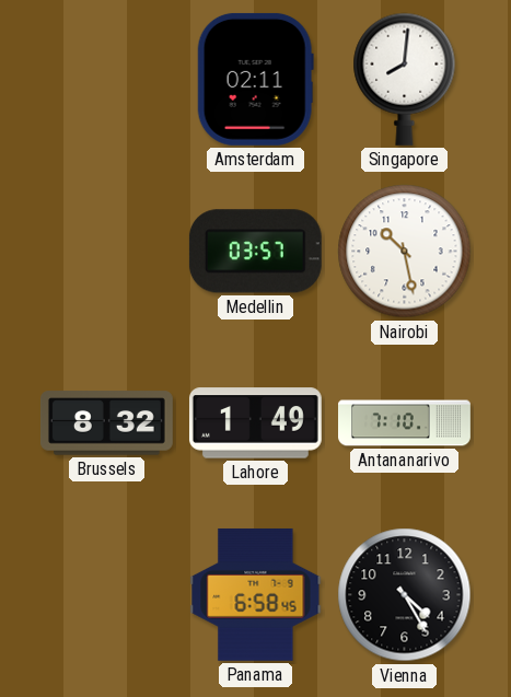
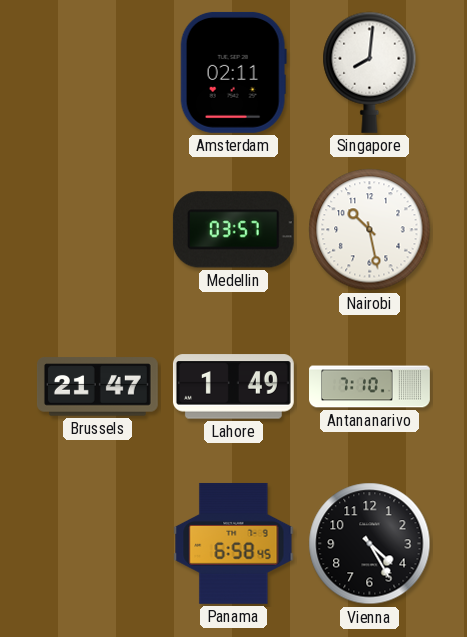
Brussels: 8:32 -> 21:47 (97, 387)
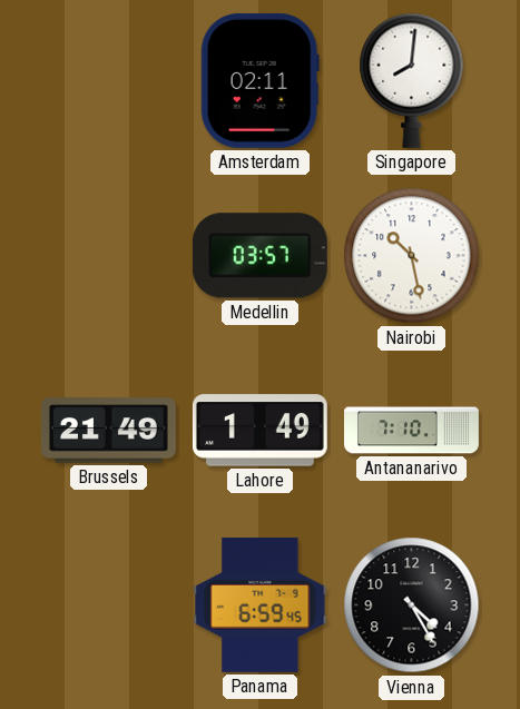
Brussels: 21:47 -> 21:49 (108, 431)
Panama: 6:58 -> 6:59 (261, 604)
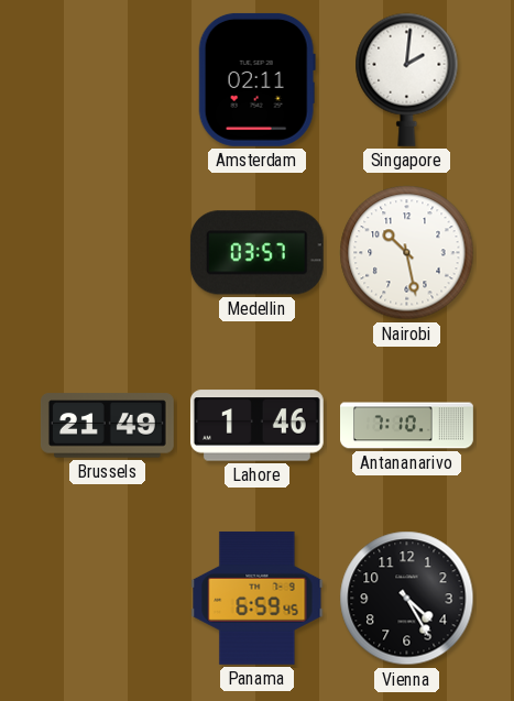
Singapore: 8:01 -> 2:01 (407, 79)
Lahore: 1:49 -> 1:46 (256, 426)
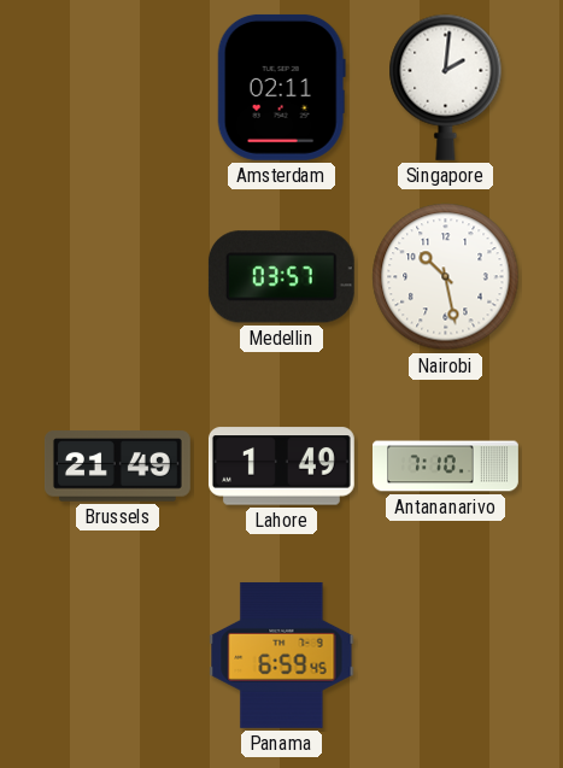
Lahore: 1:46 -> 1:49 (281, 467)
Vienna: 4:25 -> none (407, 599)
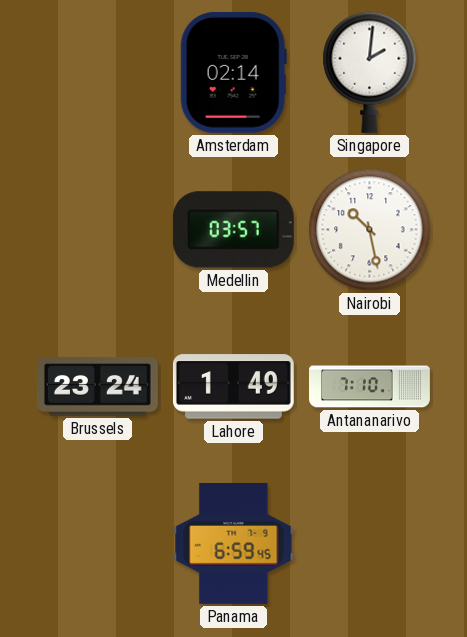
Amsterdam: 02:11 -> 02:14 (233, 72)
Brussels: 21:49 -> 23:24 (97, 387)
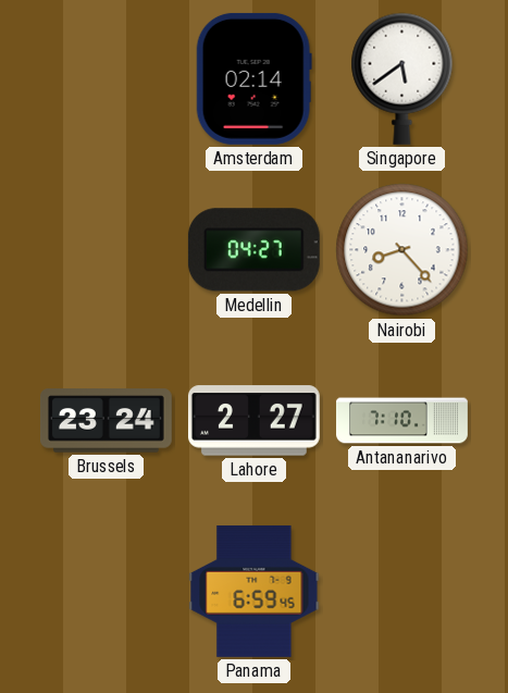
Singapore: 2:01 -> 5:39 (402, 78)
Medellin: 03:57 -> 04:27 (253, 250)
Nairobi: 10:28 -> 8:23 (402, 250)
Lahore: 1:49 -> 2:27 (253, 421)
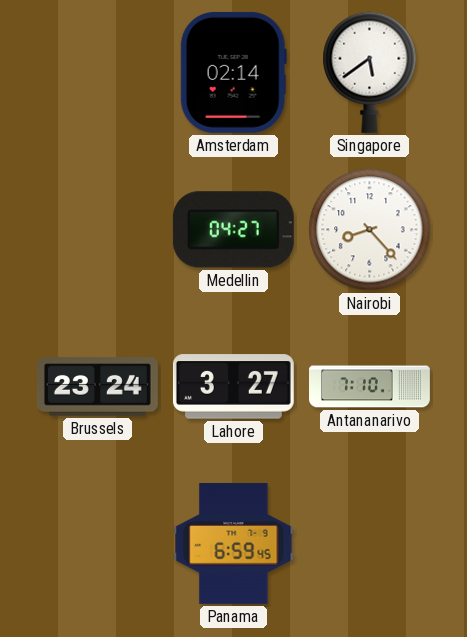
Lahore: 2:27 -> 3:27 (233, 387)
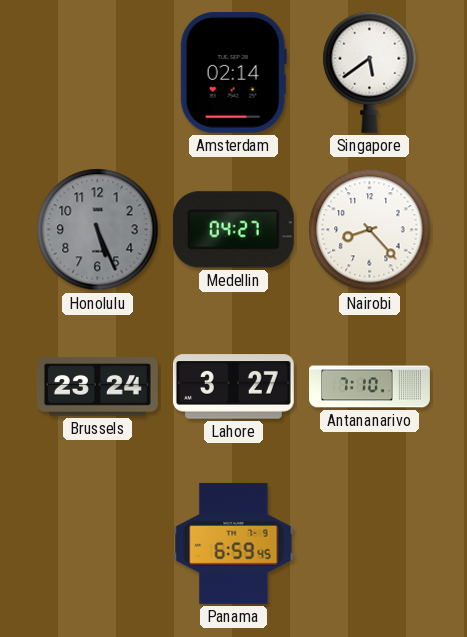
Honolulu: none -> 5:26 (98, 230)
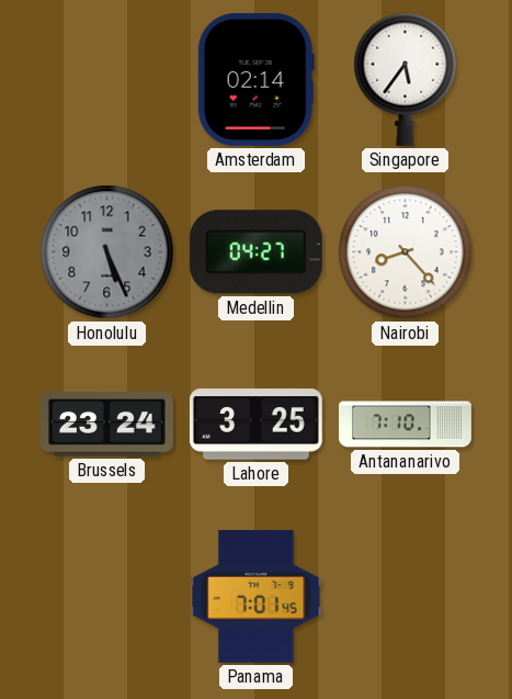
Singapore: 5:39 -> 5:36 (406, 79)
Lahore: 3:27 -> 3:25 (255, 425)
Panama: 6:59 -> 7:01 (257, 596)
